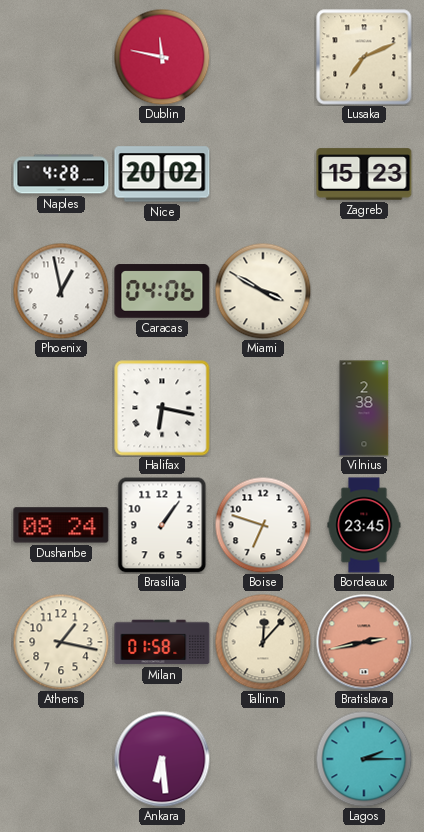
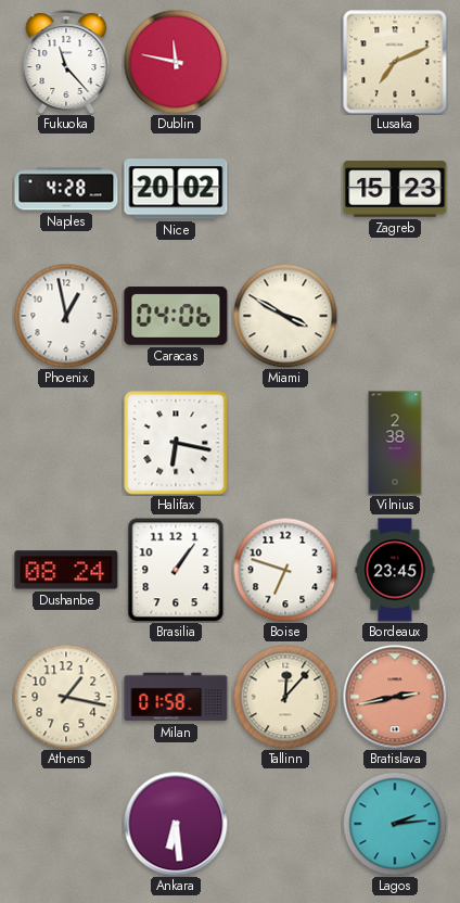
Fukuoka: none -> 11:23 (66, 62)
Lagos: 2:15 -> 2:14 (395, 824)
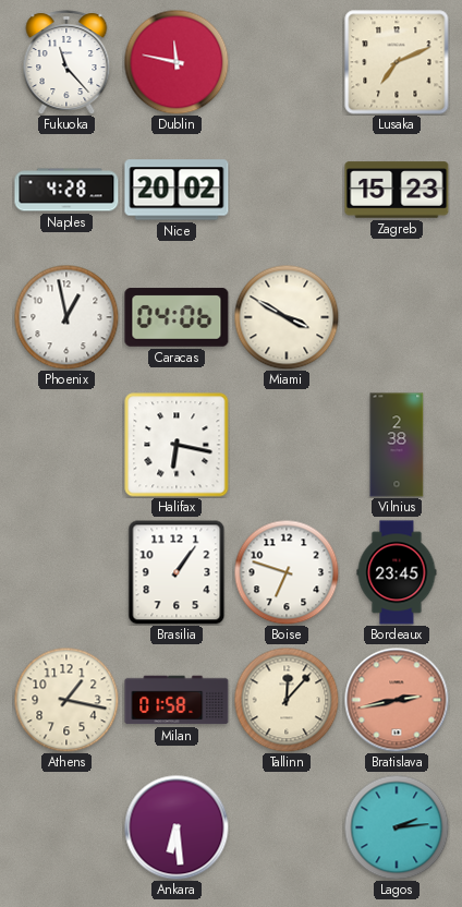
Dushanbe: 08:24 -> none (66, 570)
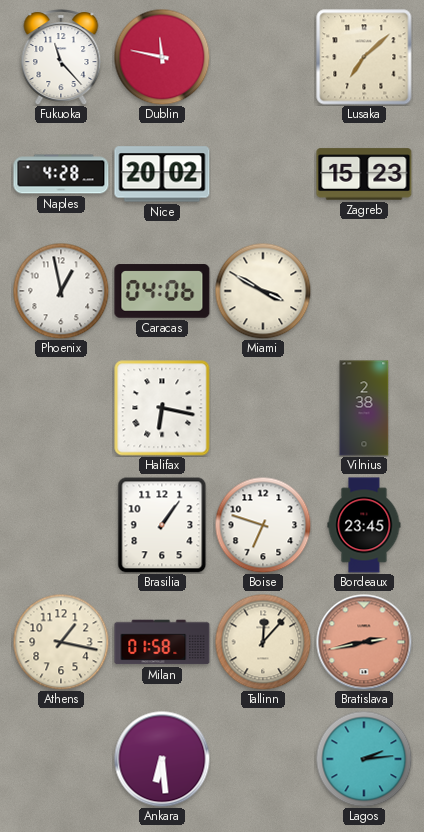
Lusaka: 7:11 -> 7:08 (364, 57)
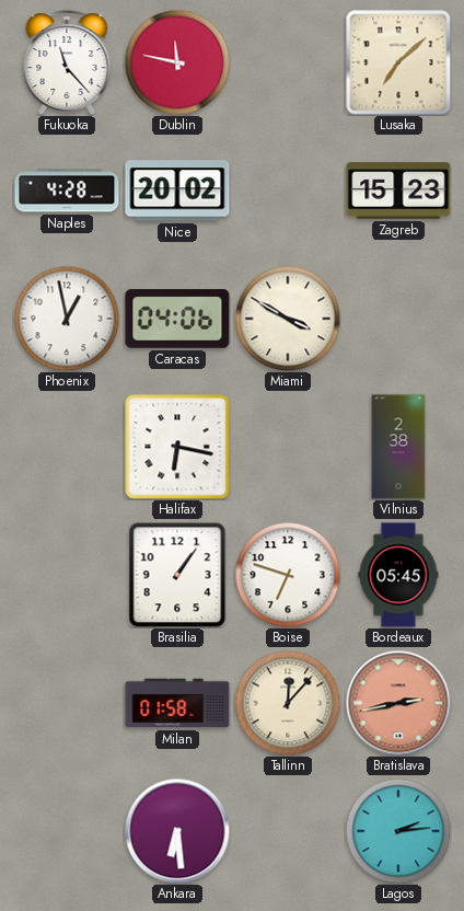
Bordeaux: 23:45 -> 05:45 (398, 575)
Athens: 1:17 -> none (61, 642)
